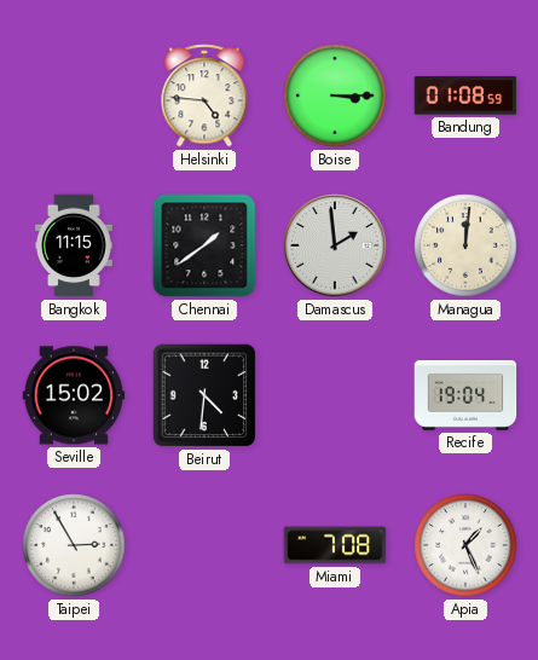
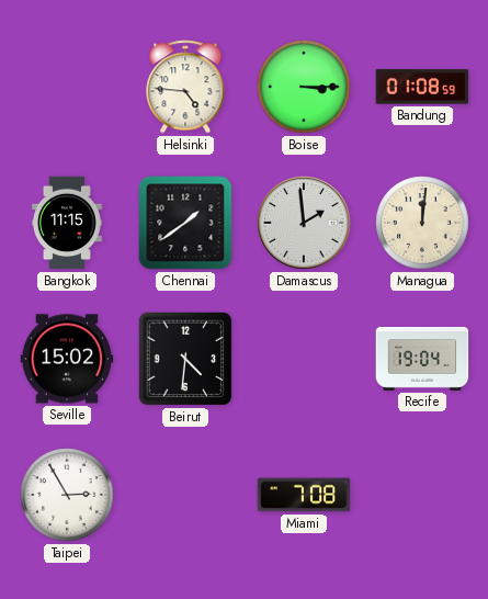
Apia: 1:26 -> none (465, 545)
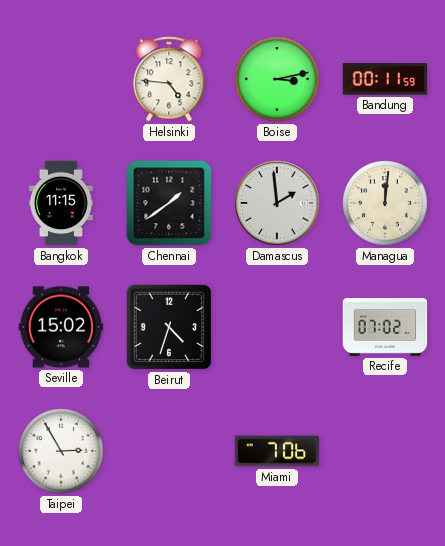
Boise: 3:15 -> 3:13 (277, 79)
Bandung: 01:08 -> 00:11 (385, 79)
Beirut: 4:31 -> 4:33 (169, 327)
Recife: 19:04 -> 07:02 (385, 327)
Miami: 7:08 -> 7:06 (277, 451)
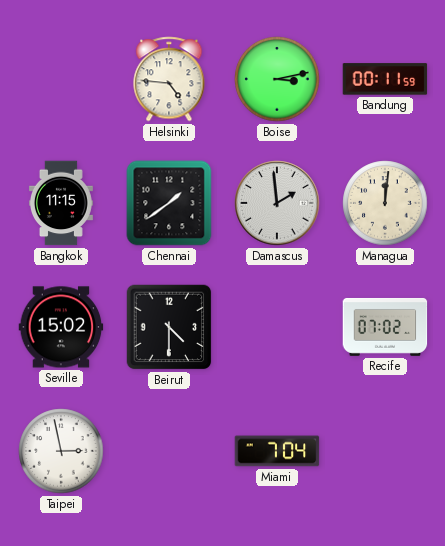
Beirut: 4:33 -> 4:30 (169, 327)
Taipei: 2:55 -> 2:58 (61, 451)
Miami: 7:06 -> 7:04 (277, 451)
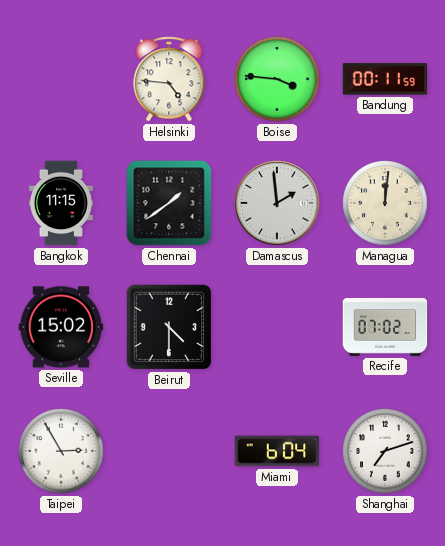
Boise: 3:13 -> 3:46 (277, 79)
Taipei: 2:58 -> 2:55 (61, 451)
Miami: 7:04 -> 6:04 (277, 451)
Shanghai: none -> 7:12 (385, 451)
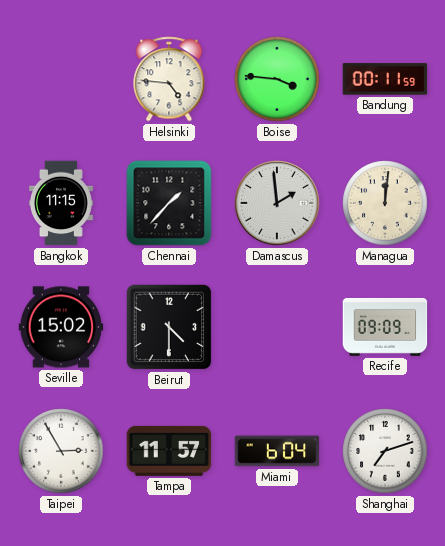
Chennai: 1:39 -> 1:37 (169, 203)
Recife: 07:02 -> 09:09 (385, 327)
Tampa: none -> 11:57 (169, 451)
